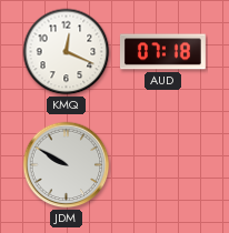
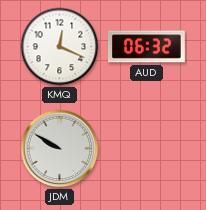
AUD: 07:18 -> 06:32 (146, 47)
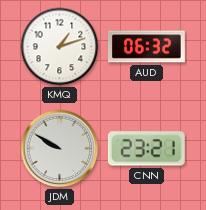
KMQ: 12:19 -> 1:12 (60, 47)
CNN: none -> 23:21 (146, 149)
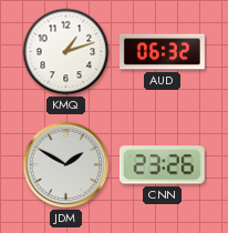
JDM: 9:50 -> 1:50 (66, 165)
CNN: 23:21 -> 23:26 (162, 165)
